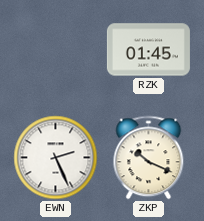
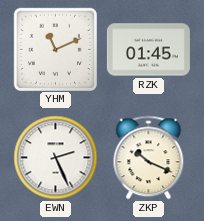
YHM: none -> 11:11 (55, 49)
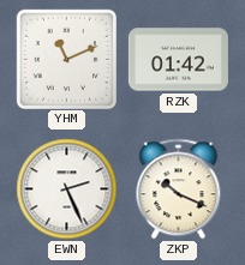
RZK: 01:45 -> 01:42 (178, 60)
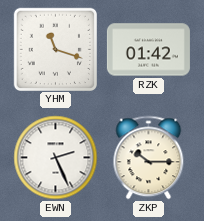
YHM: 11:11 -> 11:18 (55, 49)
ZKP: 10:19 -> 10:15 (149, 158)
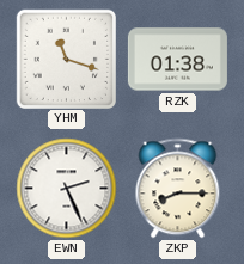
RZK: 01:42 -> 01:38 (177, 60)
ZKP: 10:15 -> 8:15 (178, 189)
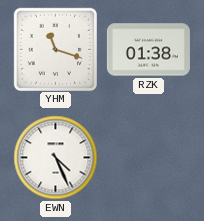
EWN: 2:26 -> 4:26 (56, 158)
ZKP: 8:15 -> none (178, 189)
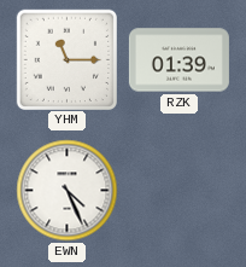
YHM: 11:18 -> 11:15 (66, 59)
RZK: 01:38 -> 01:39 (178, 60)
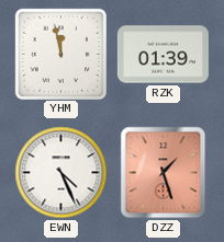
YHM: 11:15 -> 11:58 (60, 54)
DZZ: none -> 1:27 (164, 173)
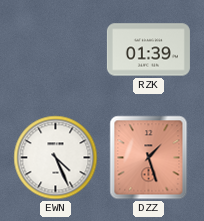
YHM: 11:58 -> none (60, 54)
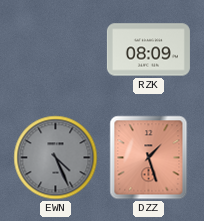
RZK: 01:39 -> 08:09 (148, 50)
EWN dial: white -> grey (56, 158)
